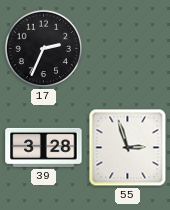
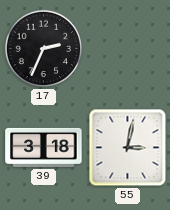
39: 3:28 -> 3:18 (44, 147)
55: 2:57 -> 3:02 (128, 148)
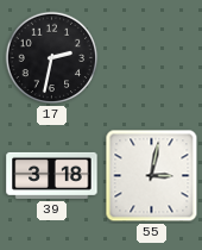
17: 2:34 -> 2:32 (52, 58)
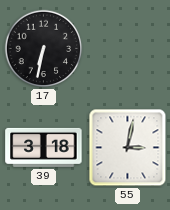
17: 2:32 -> 6:32 (44, 49)
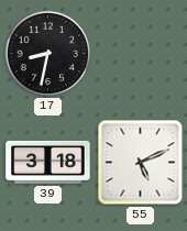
17: 6:32 -> 8:32 (48, 54)
55: 3:02 -> 5:11 (141, 163)
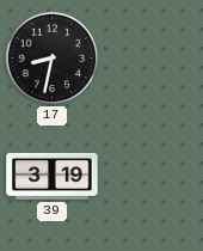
39: 3:18 -> 3:19 (53, 176)
55: 5:11 -> none (141, 163)
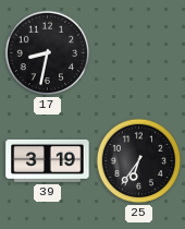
25: none -> 6:36 (139, 161)
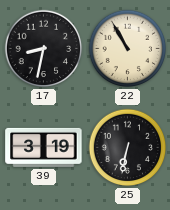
22: none -> 10:55 (128, 49)
25: 6:36 -> 6:32 (128, 148)
